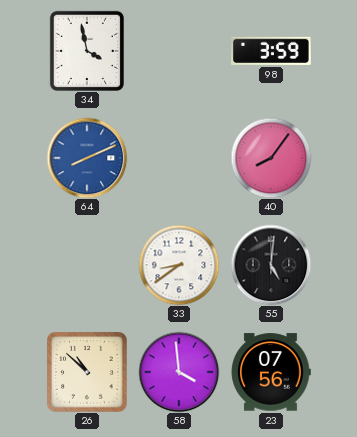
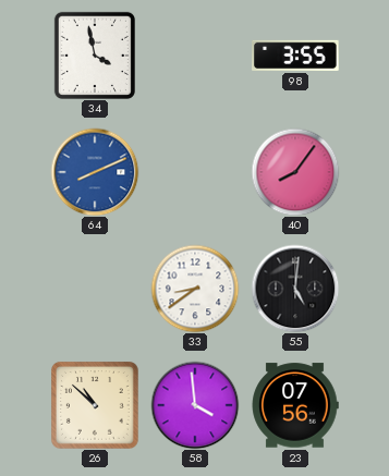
98: 3:59 -> 3:55 (296, 56)
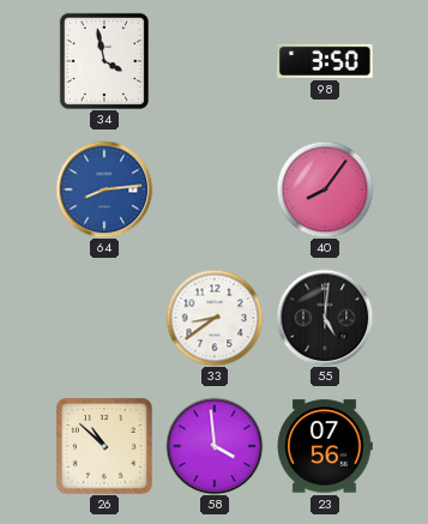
98: 3:55 -> 3:50 (326, 61)
64: 8:11 -> 8:14 (104, 189)
